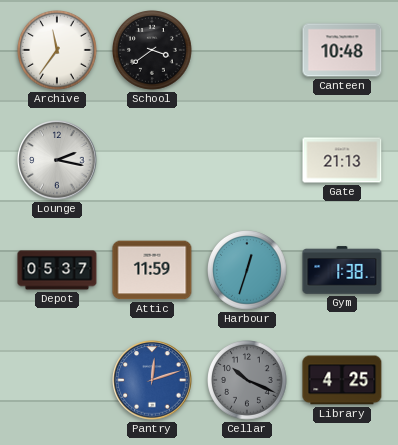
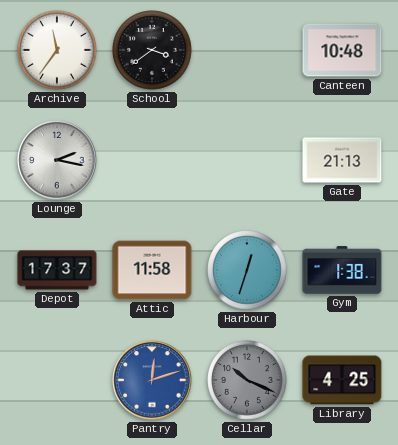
Depot: 05:37 -> 17:37 (57, 270)
Attic: 11:59 -> 11:58 (152, 270)
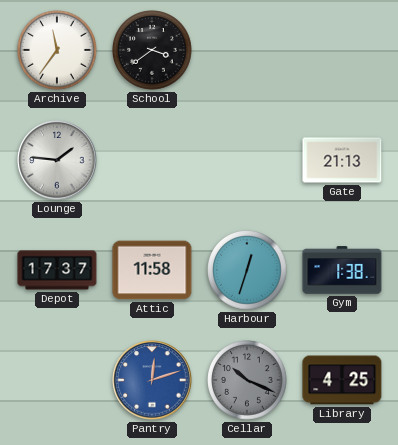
Canteen: 10:48 -> none (342, 50)
Lounge: 2:17 -> 1:46 (57, 160)
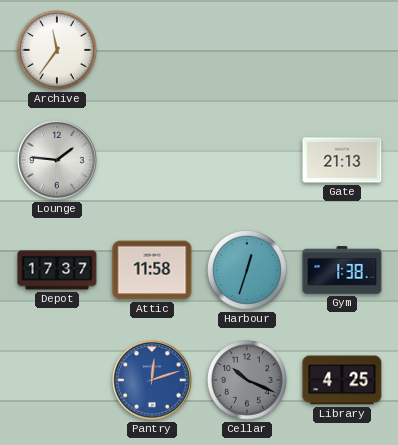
School: 3:39 -> none (153, 51)
